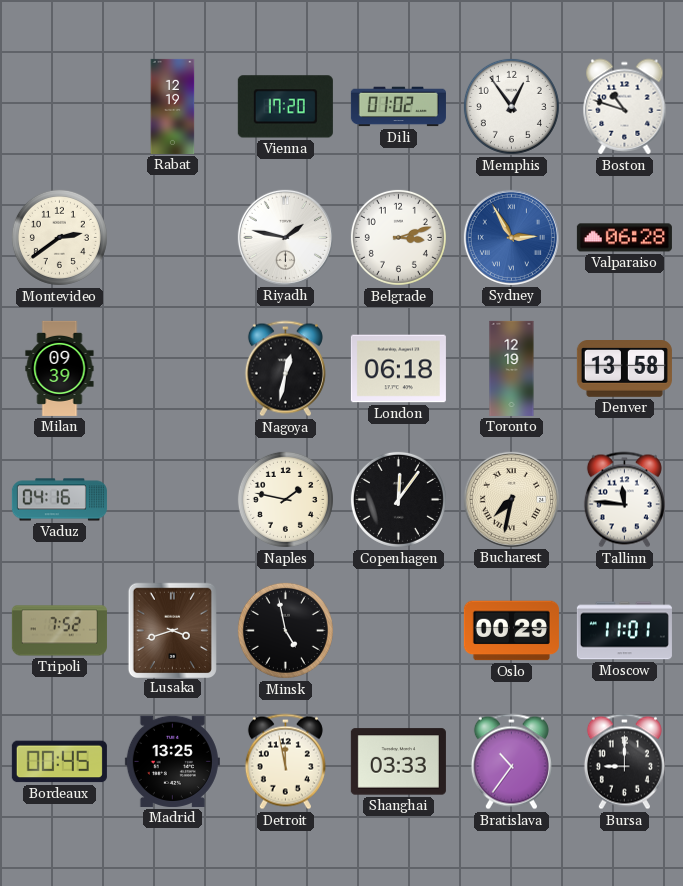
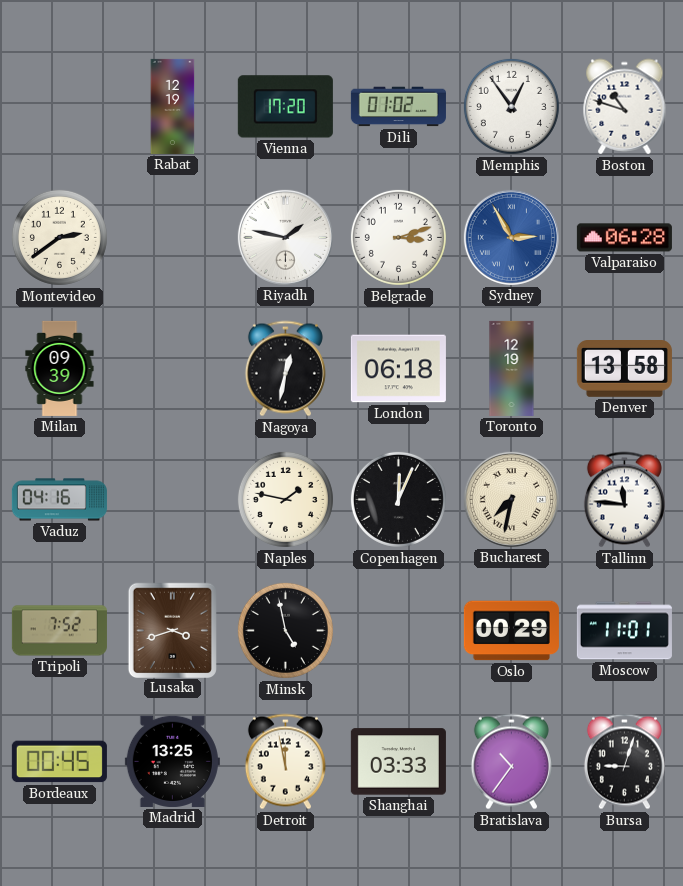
Copenhagen: 12:06 -> 12:04 (398, 499)
Bursa: 9:00 -> 9:03 (624, 762)
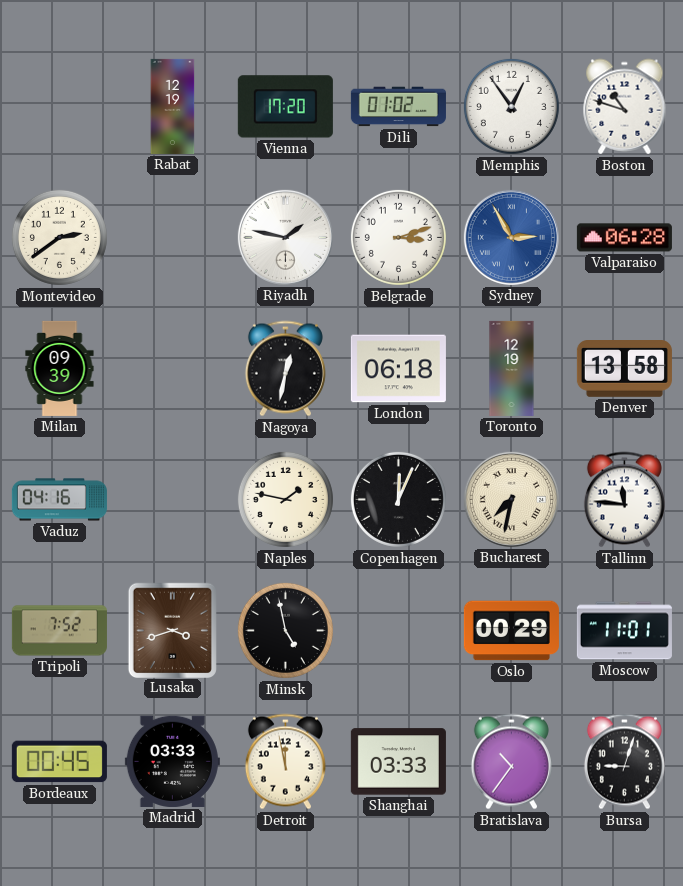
Madrid: 13:25 -> 03:33 (172, 761)
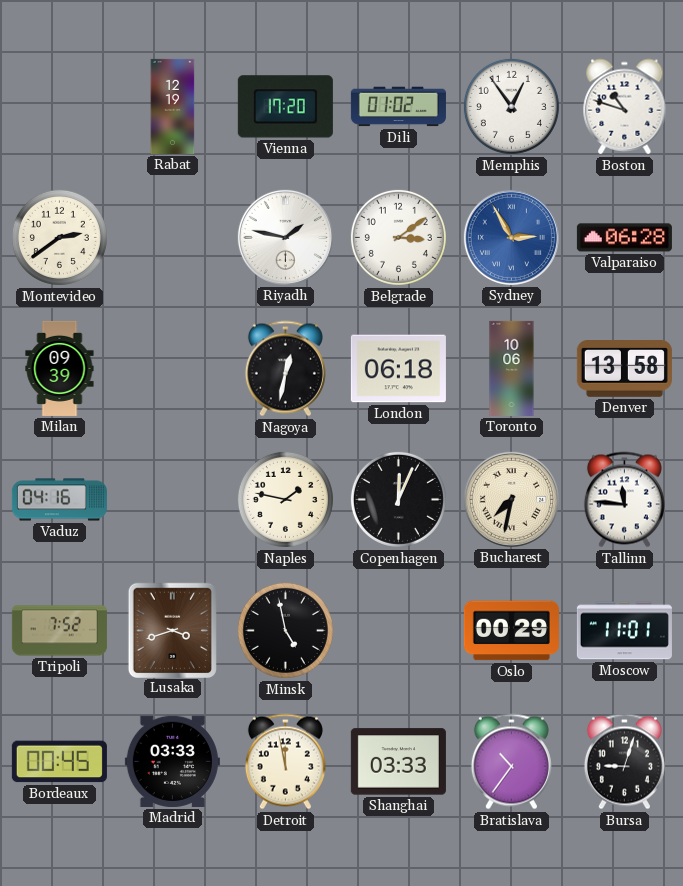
Belgrade: 3:12 -> 3:09 (398, 237)
Toronto: 12:19 -> 10:06 (512, 368)
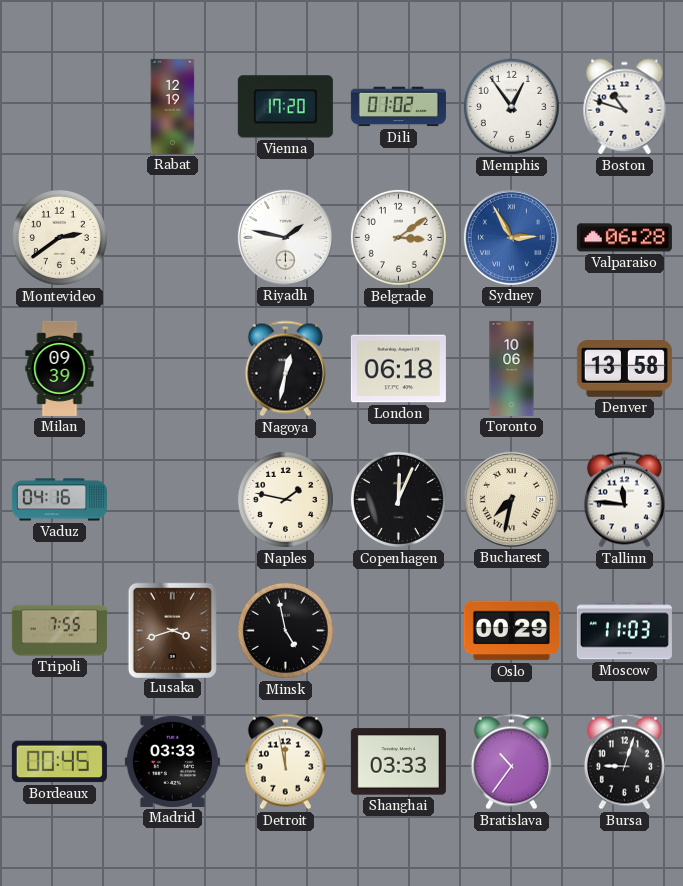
Tripoli: 7:52 -> 7:55 (59, 631)
Moscow: 11:01 -> 11:03 (624, 631)
